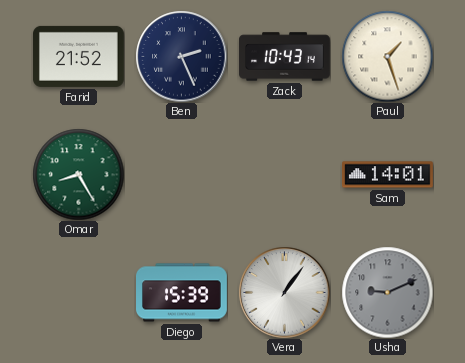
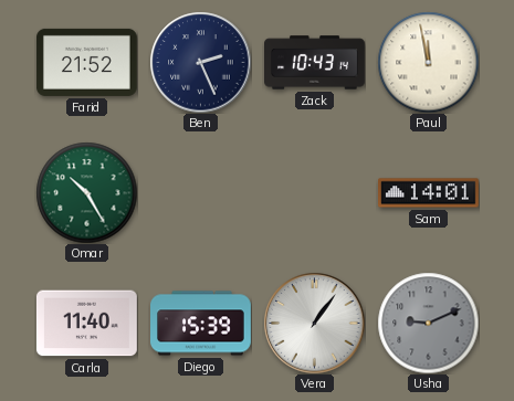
Paul: 1:27 -> 11:58 (428, 62)
Omar: 8:25 -> 10:25 (86, 192)
Carla: none -> 11:40 (86, 324)
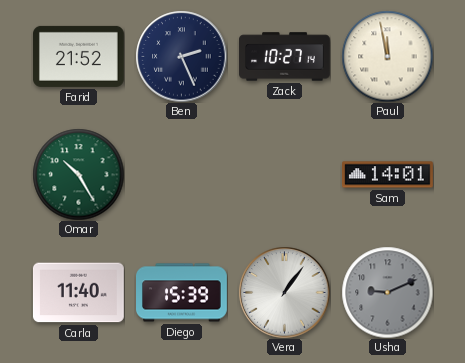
Zack: 10:43 -> 10:27 (285, 57)
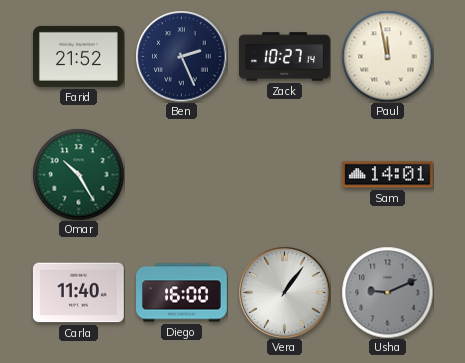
Diego: 15:39 -> 16:00 (182, 293)
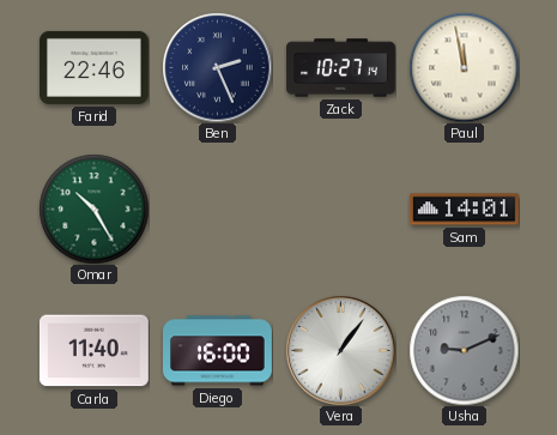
Farid: 21:52 -> 22:46 (95, 67)
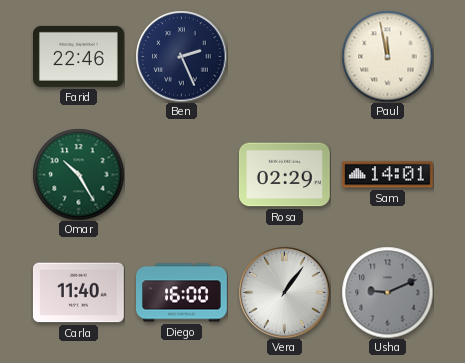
Zack: 10:27 -> none (341, 68)
Rosa: none -> 02:29 (285, 175)
